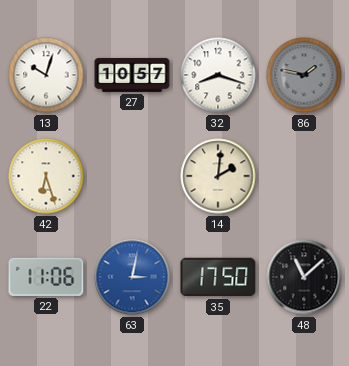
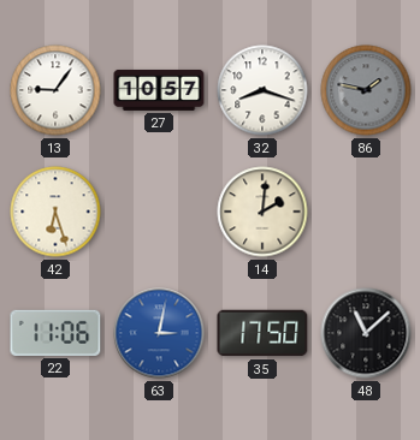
13: 10:03 -> 9:06 (55, 90)
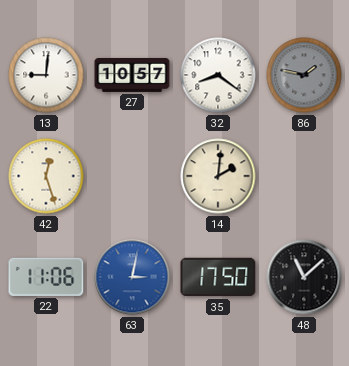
13: 9:06 -> 9:01 (46, 75)
32: 8:18 -> 8:21 (218, 75)
42: 6:27 -> 12:27 (46, 176)
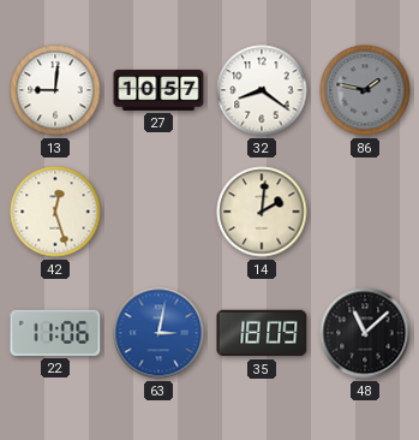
35: 17:50 -> 18:09 (262, 333)
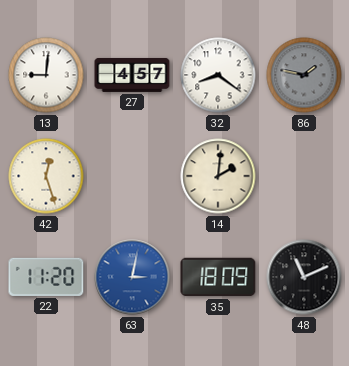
27: 10:57 -> 4:57 (132, 75)
22: 11:06 -> 11:20 (46, 277)
48: 11:08 -> 11:11 (304, 277)
